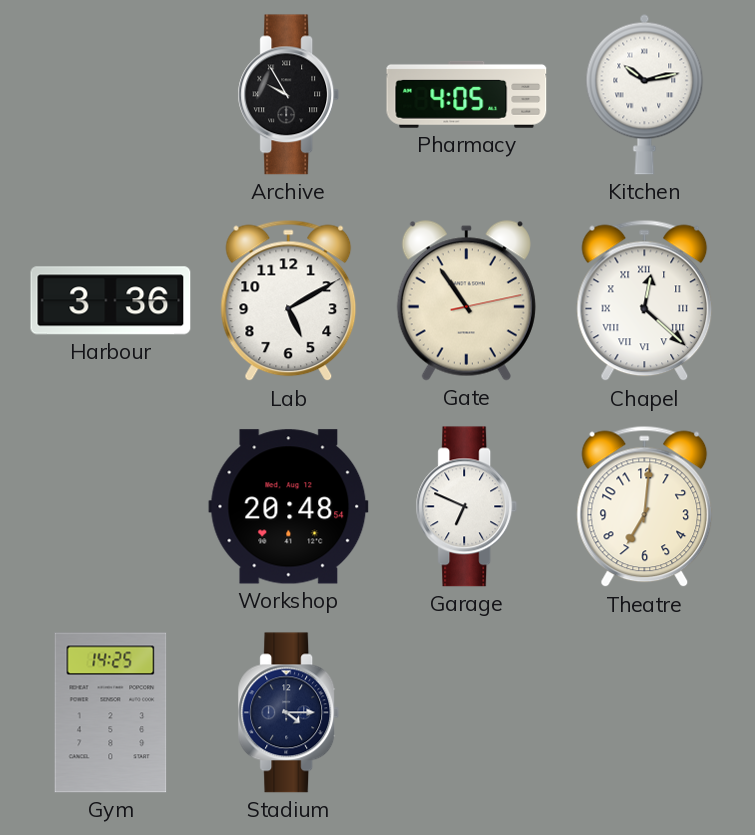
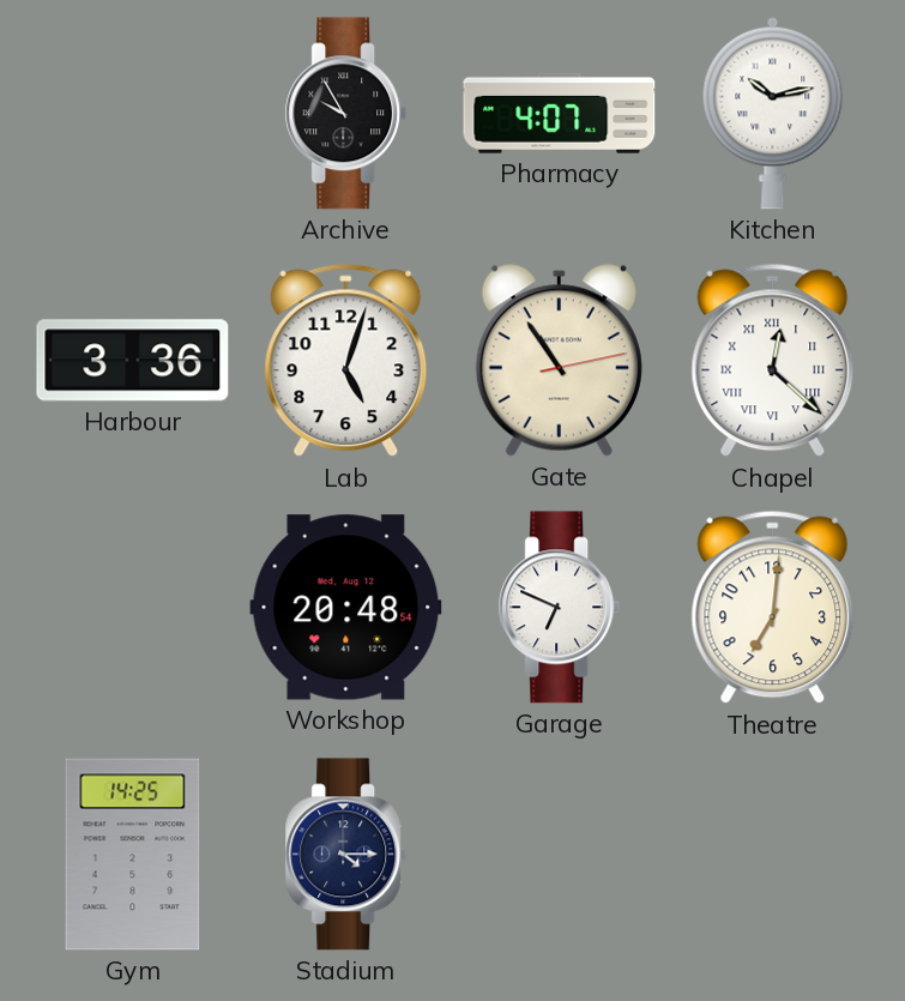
Pharmacy: 4:05 -> 4:07 (560, 113)
Lab: 5:10 -> 5:03 (346, 361)
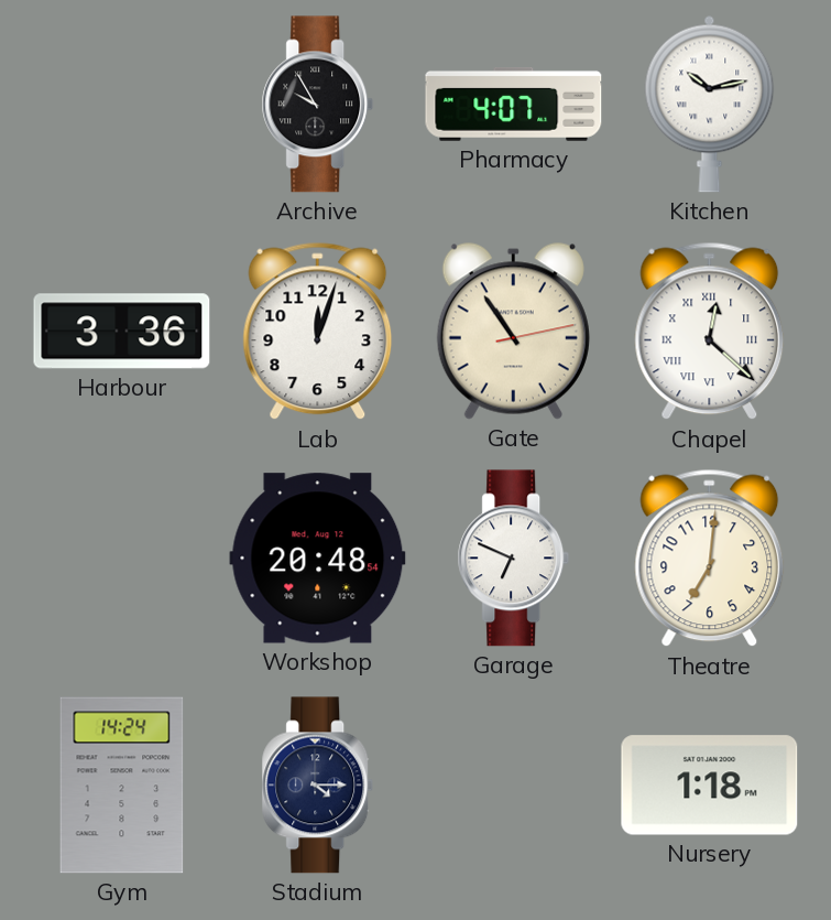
Lab: 5:03 -> 12:03 (318, 332)
Gym: 14:25 -> 14:24 (122, 786)
Nursery: none -> 1:18 (710, 786)
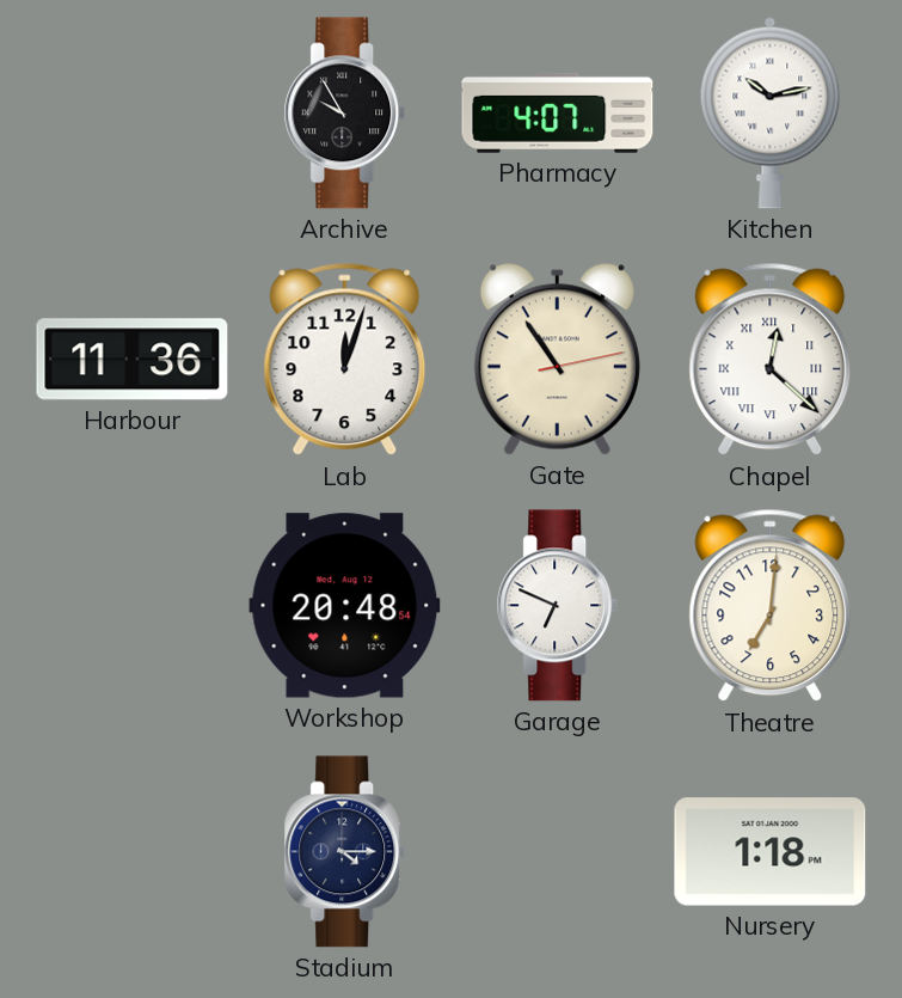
Harbour: 3:36 -> 11:36 (133, 360)
Gym: 14:24 -> none (122, 786)
